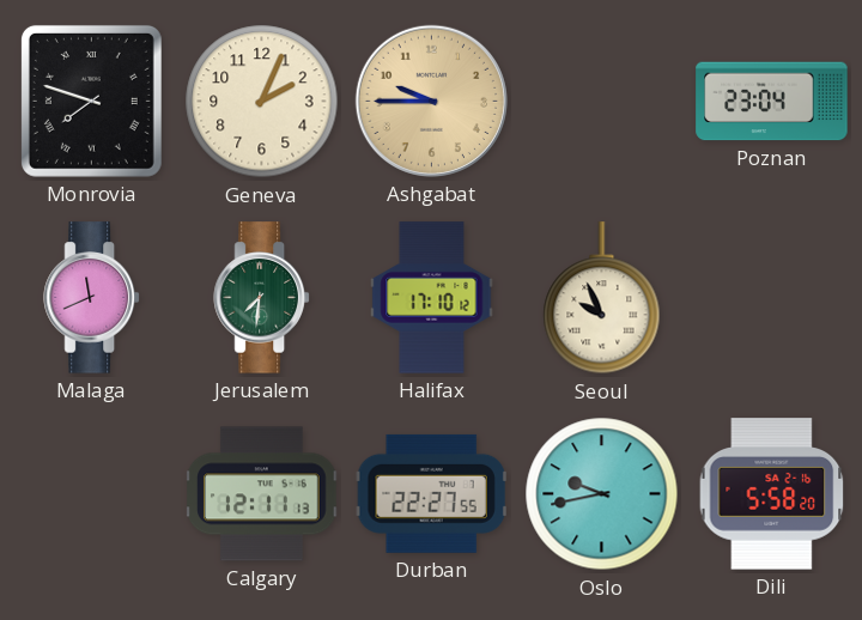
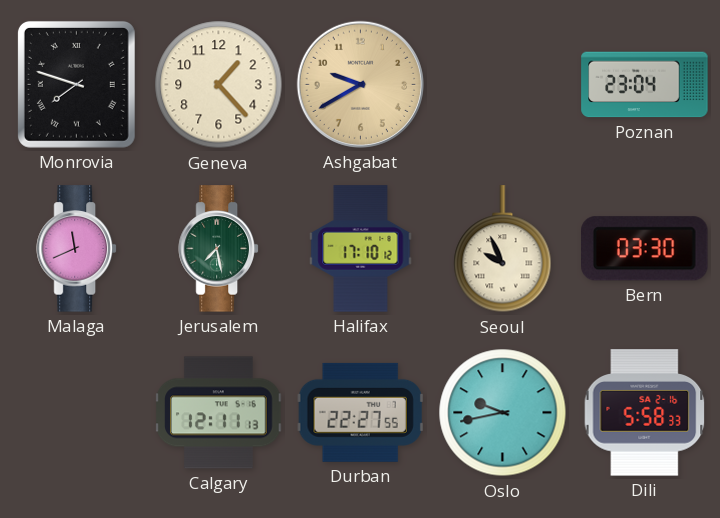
Geneva: 2:04 -> 1:23 (219, 85)
Ashgabat: 9:45 -> 9:40 (360, 84)
Jerusalem: 7:31 -> 7:28 (218, 249)
Bern: none -> 03:30 (645, 249)
Dili: 5:58:20 -> 5:58:33 (645, 413)
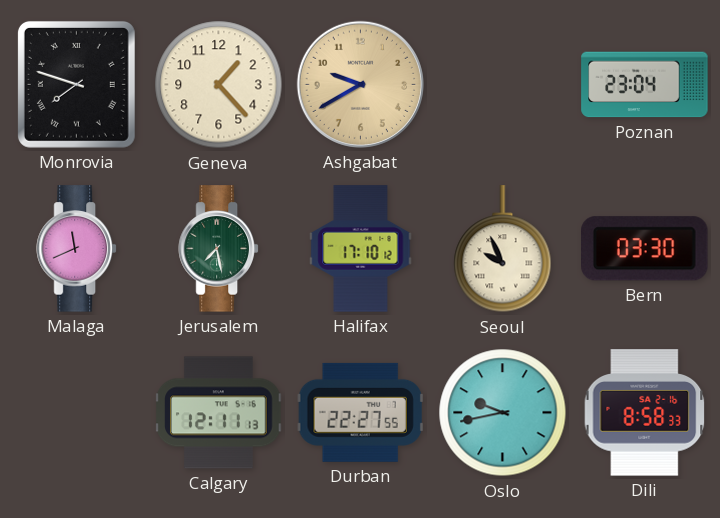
Dili: 5:58 -> 8:58 (645, 413)
